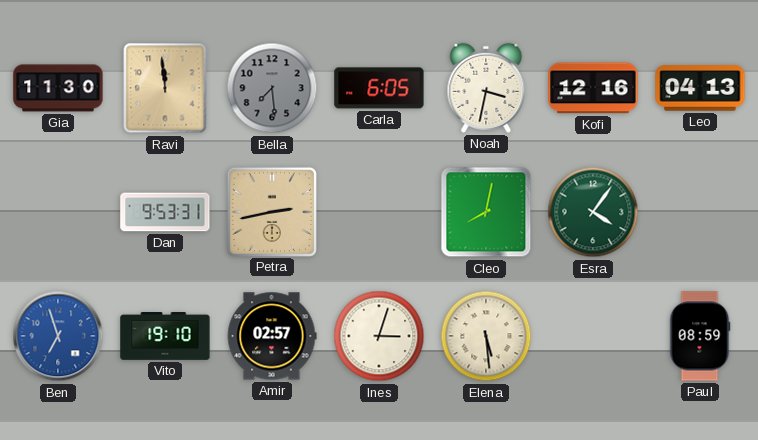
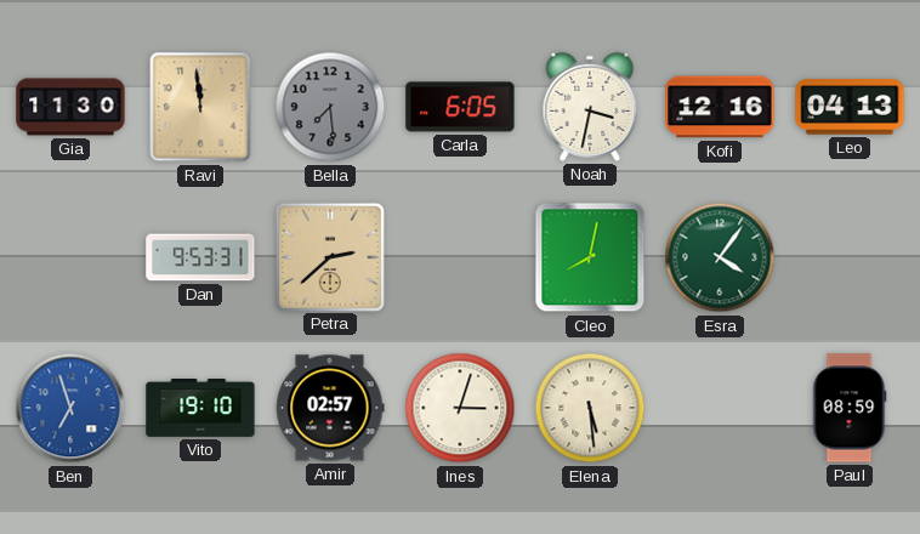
Petra: 2:43 -> 2:38 (329, 256)
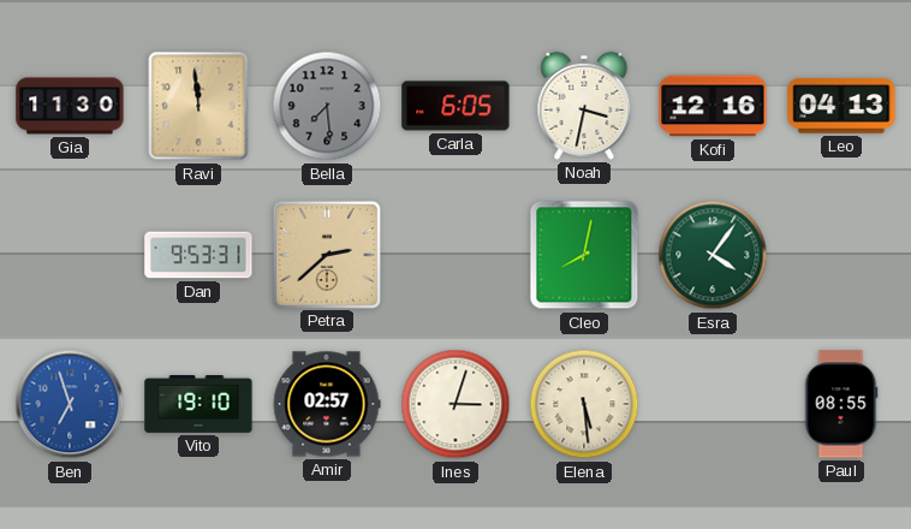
Paul: 08:59 -> 08:55 (841, 404)
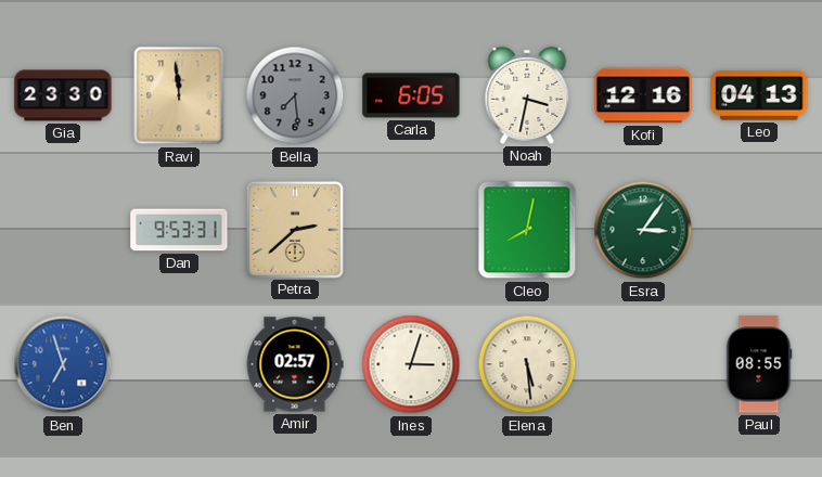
Gia: 11:30 -> 23:30 (63, 95)
Esra: 4:06 -> 3:06 (643, 230)
Vito: 19:10 -> none (198, 405)
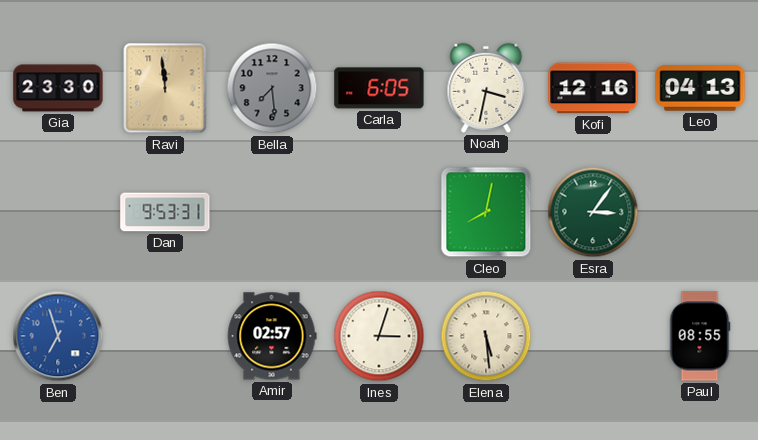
Petra: 2:38 -> none (294, 229)
